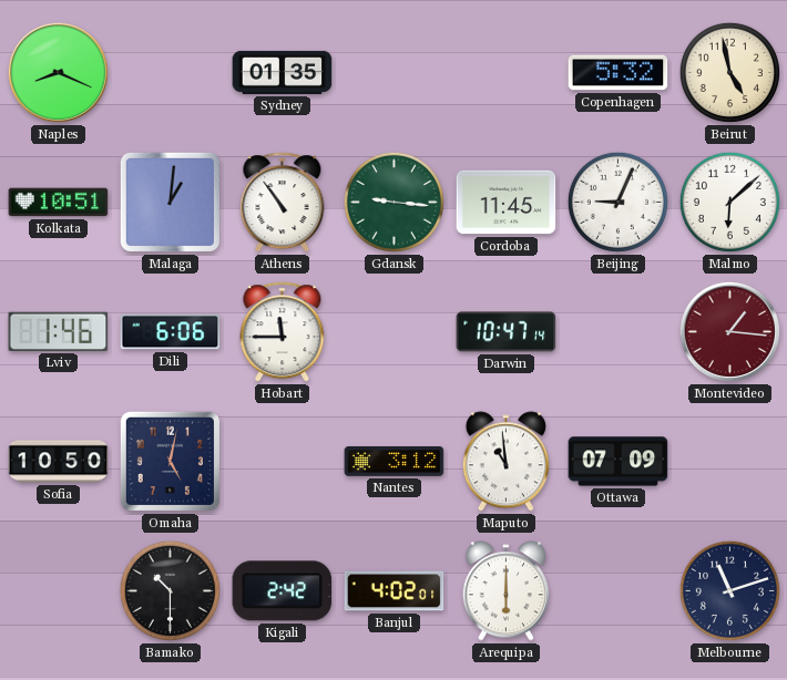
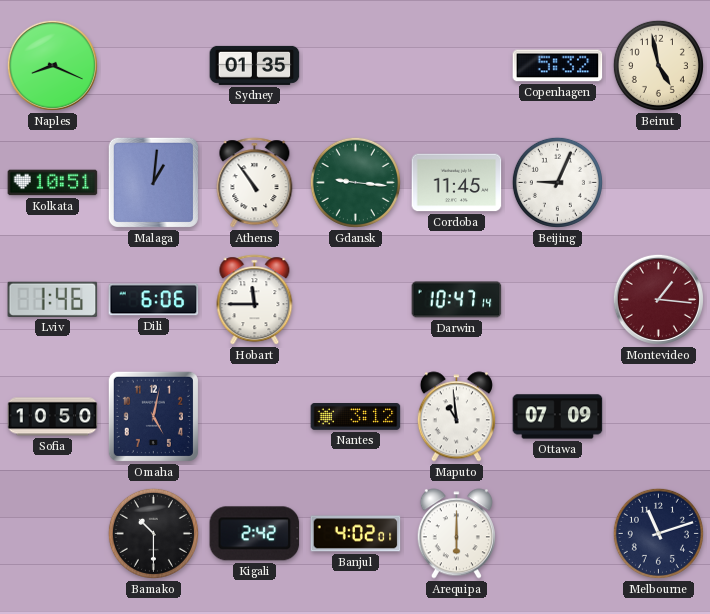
Malmo: 6:08 -> none (729, 202)
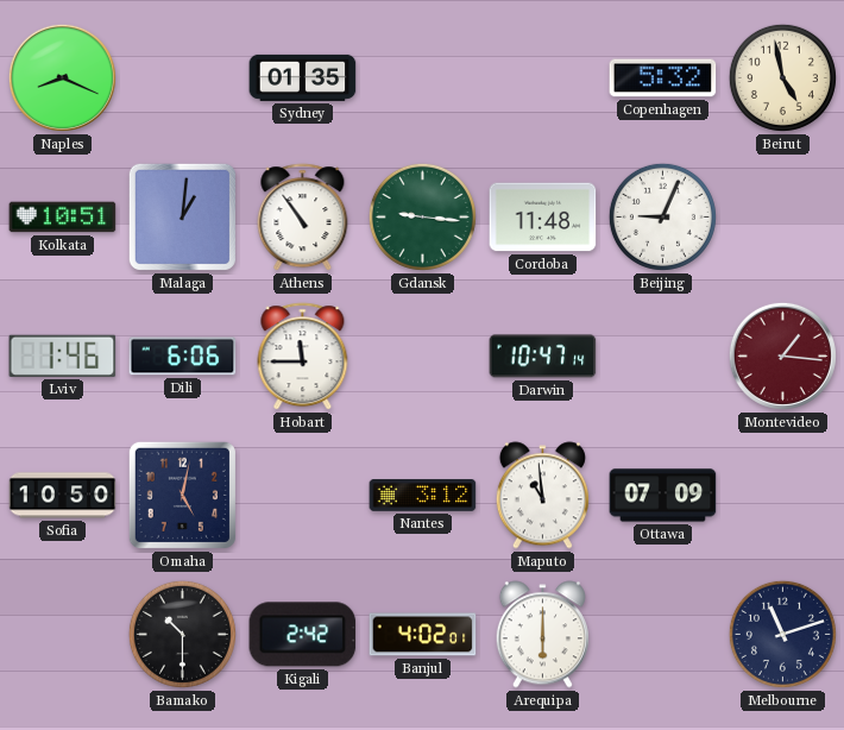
Cordoba: 11:45 -> 11:48 (543, 218)
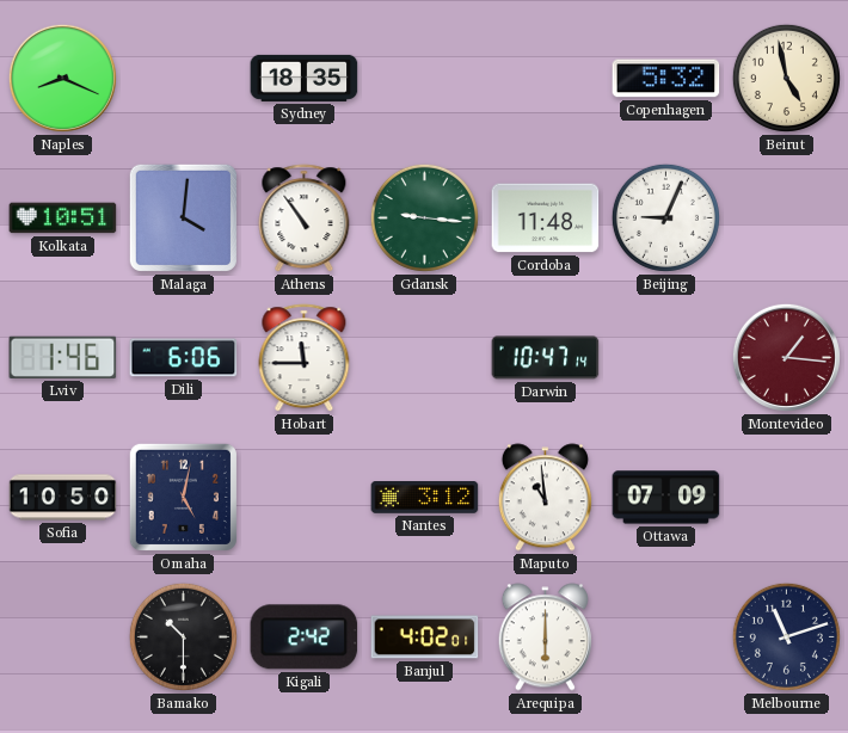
Sydney: 01:35 -> 18:35 (305, 78)
Malaga: 1:01 -> 4:01 (183, 217)
